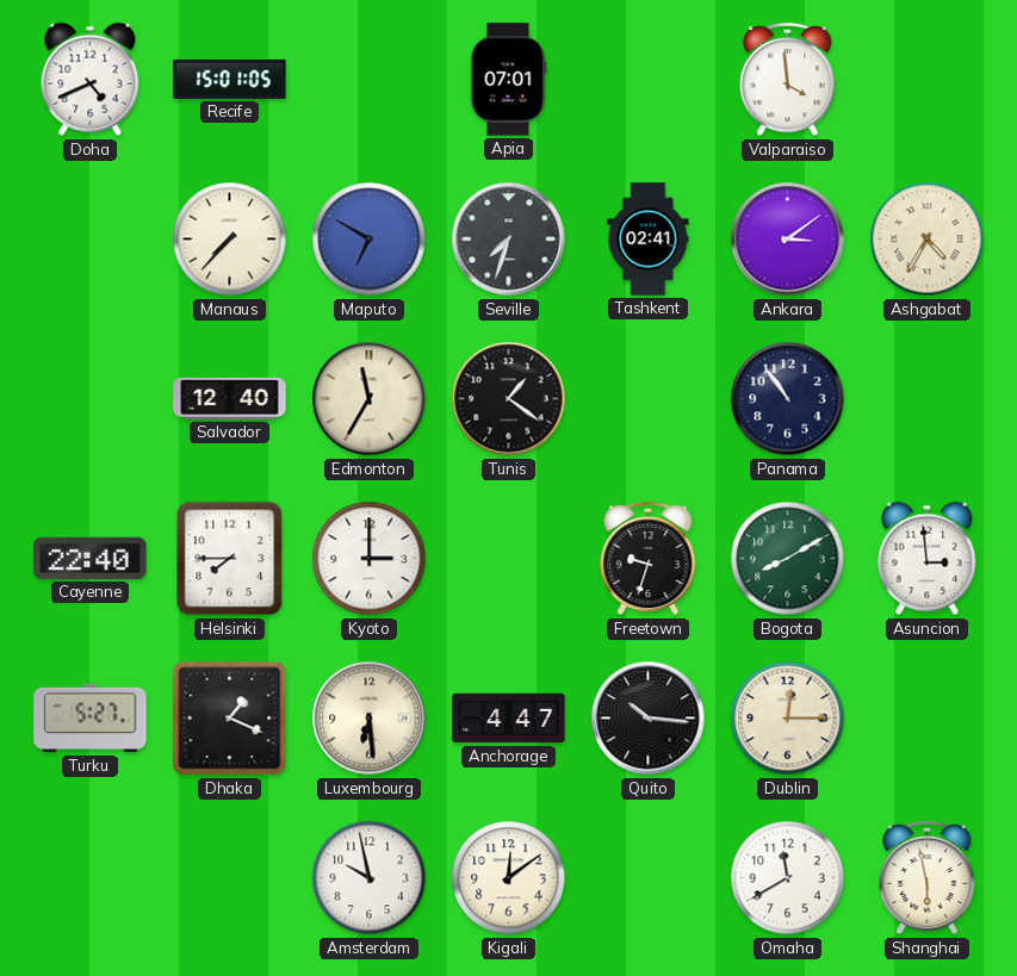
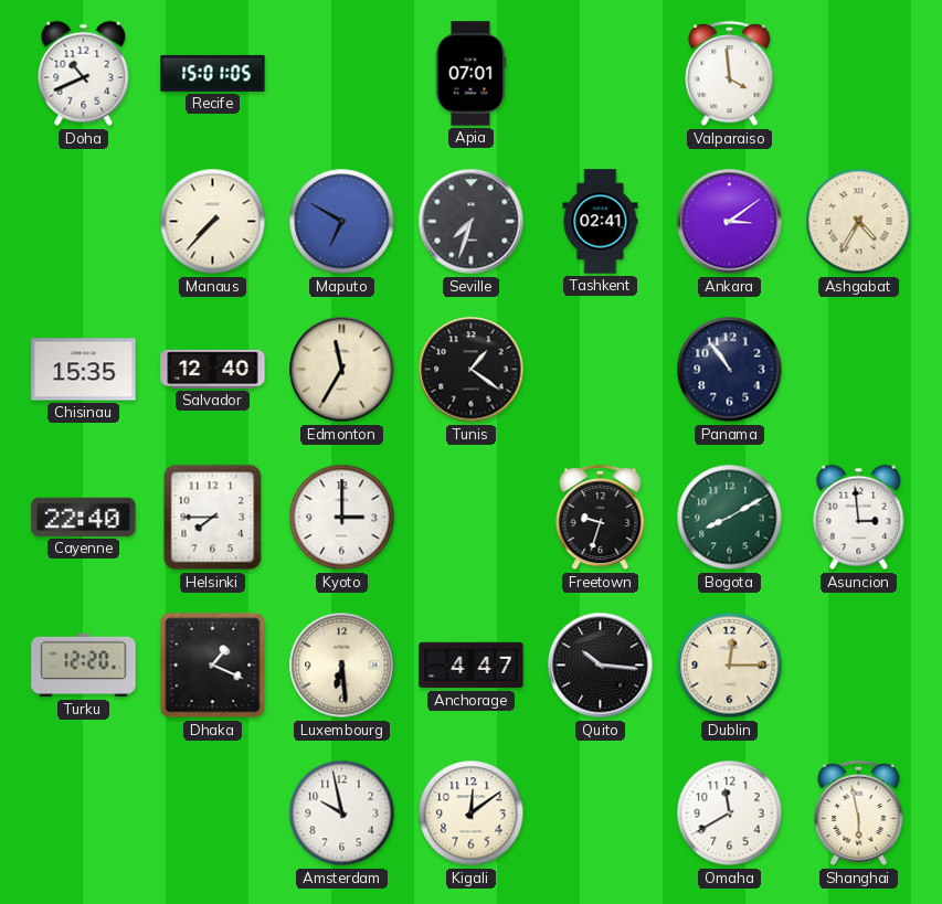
Doha: 4:41 -> 10:41 (84, 74)
Chisinau: none -> 15:35 (84, 370)
Turku: 5:27 -> 12:20 (84, 666)
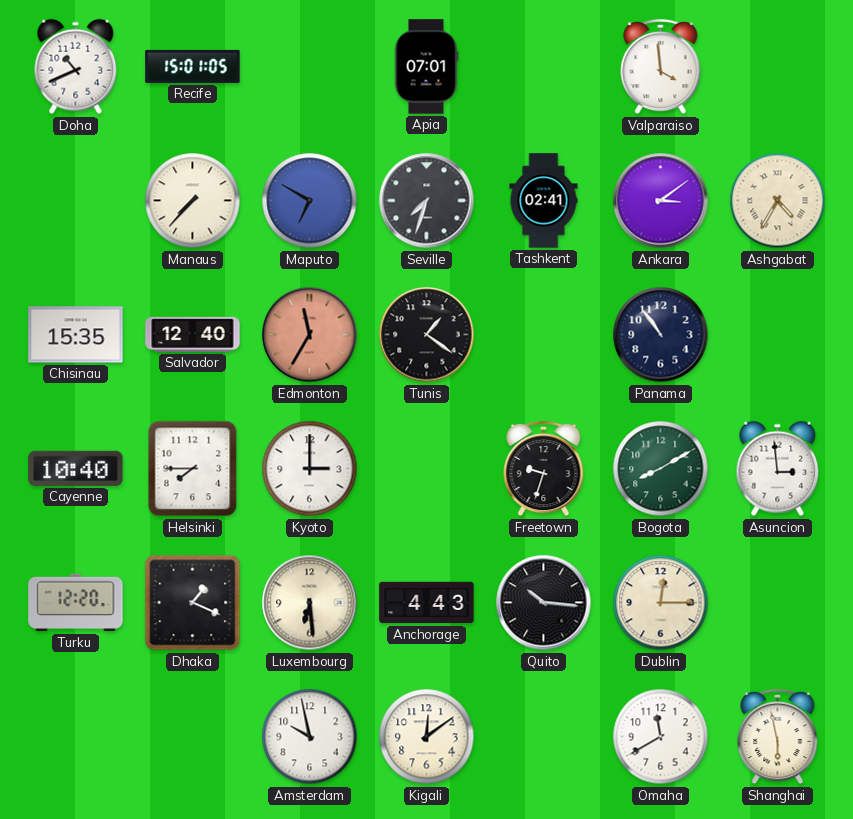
Edmonton dial: cream -> salmon (310, 335)
Cayenne: 22:40 -> 10:40 (76, 468)
Anchorage: 4:47 -> 4:43 (427, 603)
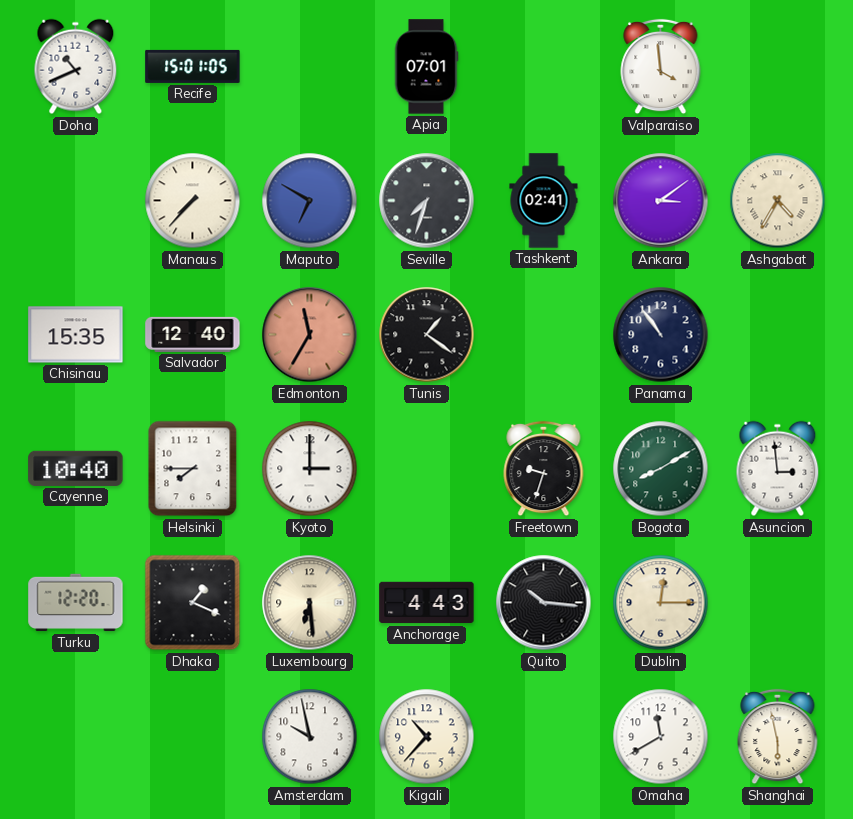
Kigali: 12:09 -> 10:37 (427, 737)
